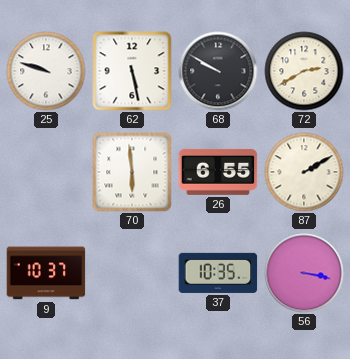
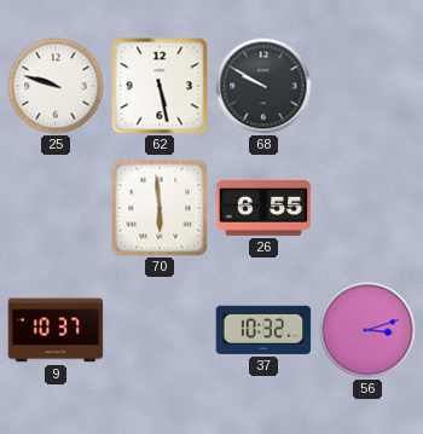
72: 2:40 -> none (304, 71)
87: 2:10 -> none (304, 172)
37: 10:35 -> 10:32 (263, 330)
56: 3:17 -> 3:12 (367, 330)
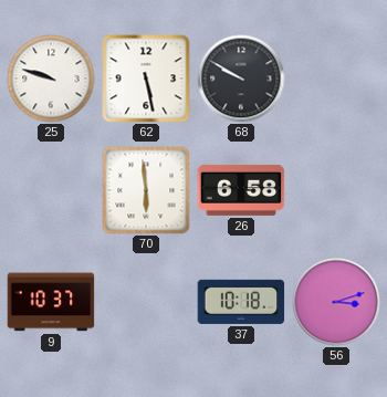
26: 6:55 -> 6:58 (241, 190)
37: 10:32 -> 10:18 (241, 302)
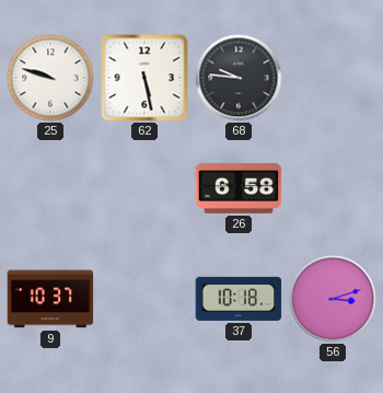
68: 9:50 -> 9:46 (239, 78)
70: 5:59 -> none (146, 190)
